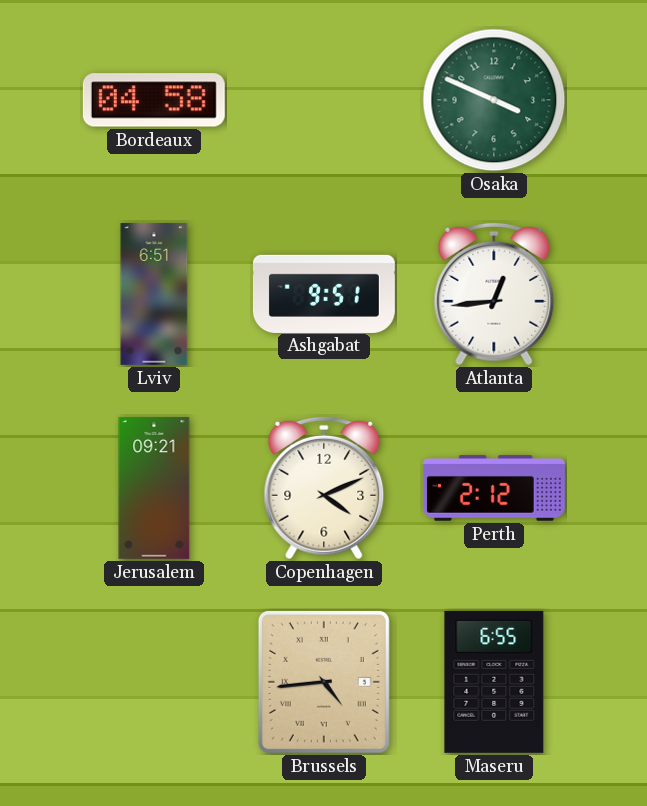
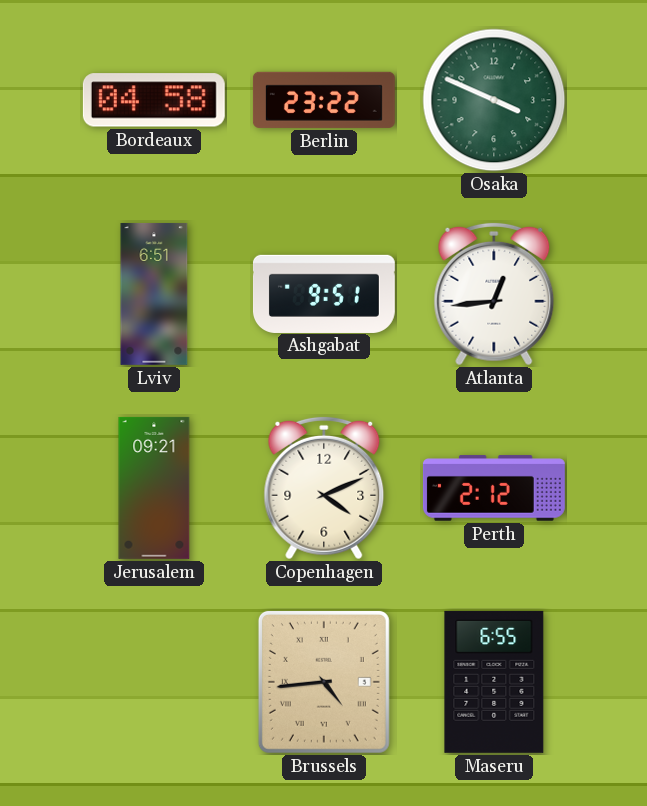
Berlin: none -> 23:22 (324, 100)
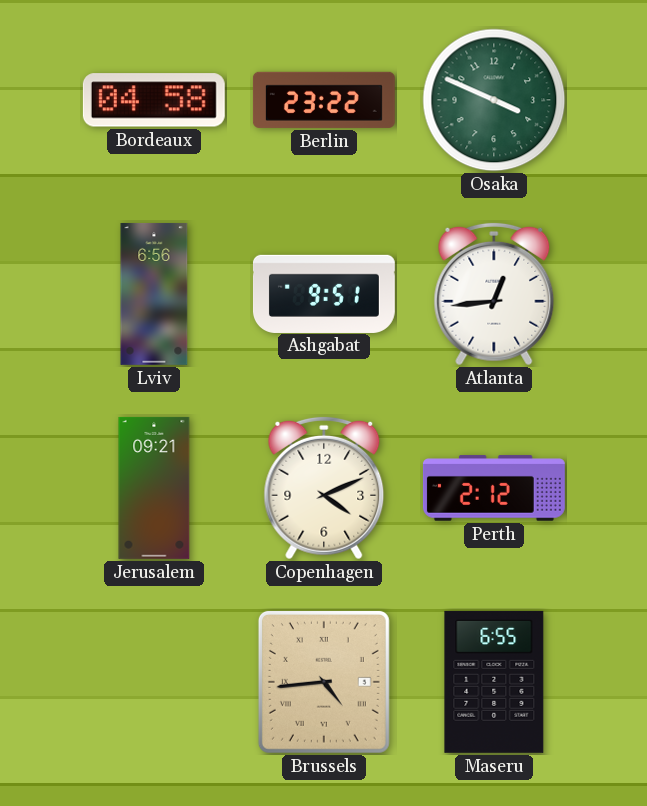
Lviv: 6:51 -> 6:56 (154, 294)
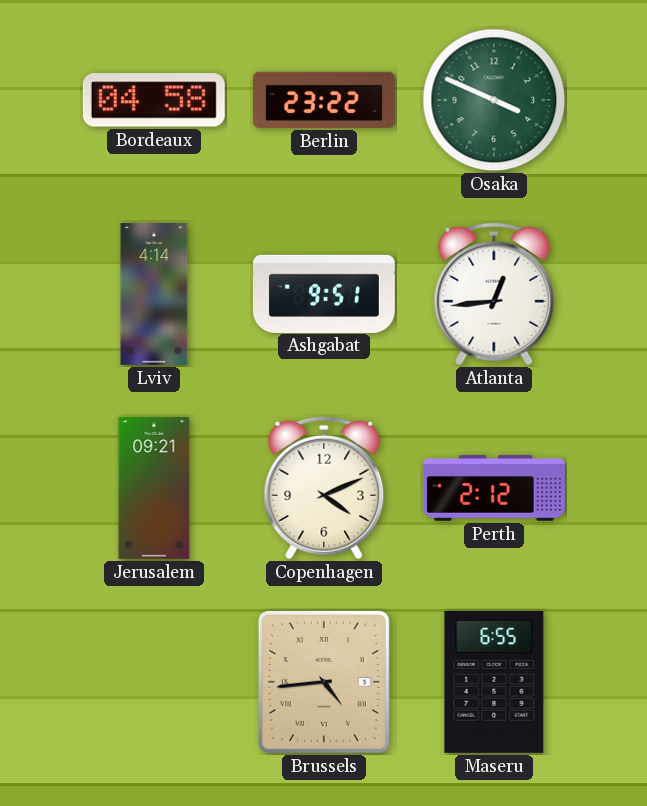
Lviv: 6:56 -> 4:14 (154, 294)
